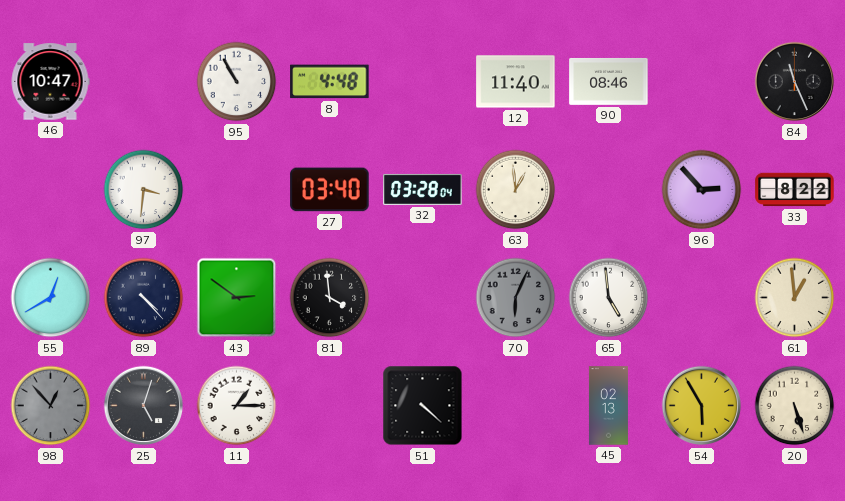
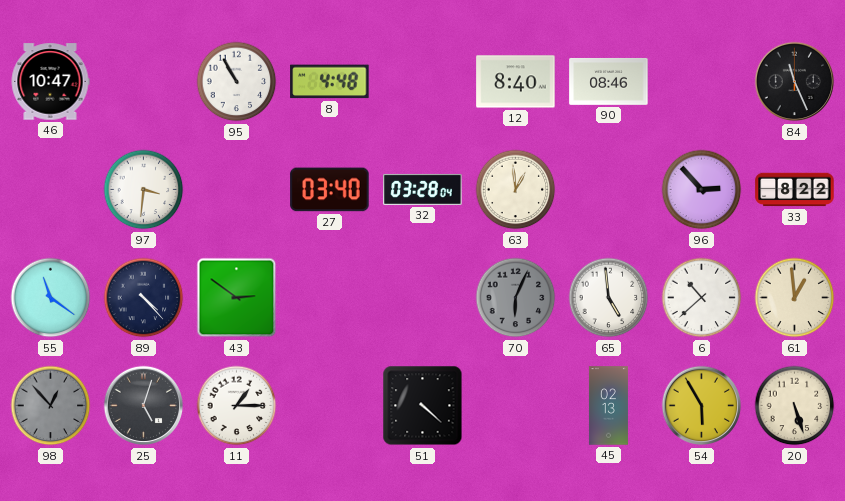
12: 11:40 -> 8:40 (516, 82)
55: 12:40 -> 11:21 (51, 298)
81: 3:59 -> none (330, 298)
6: none -> 10:38 (702, 298)
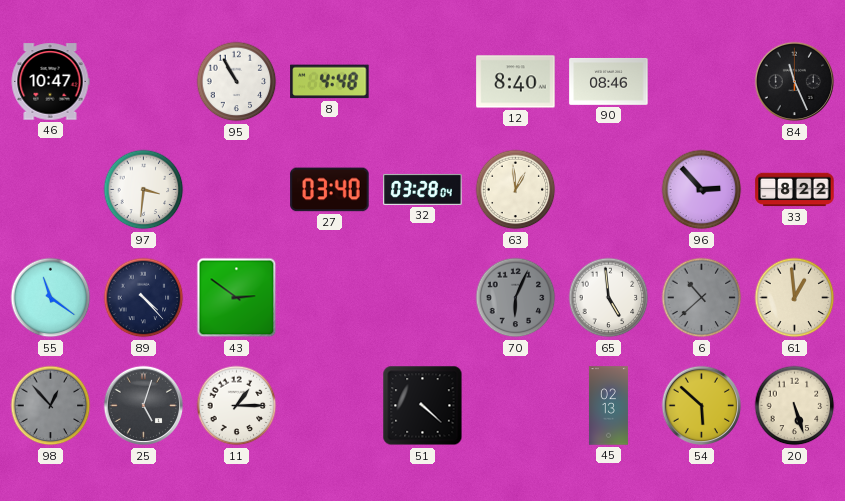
6 dial: white -> grey (702, 298)
54: 5:55 -> 5:52 (702, 406)
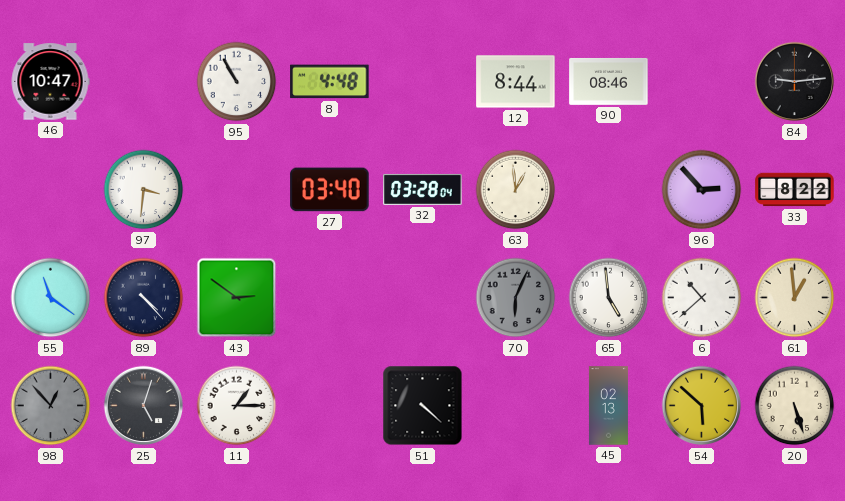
12: 8:40 -> 8:44 (516, 82)
84: 11:26 -> 9:14 (795, 82)
6 dial: grey -> white (702, 298)
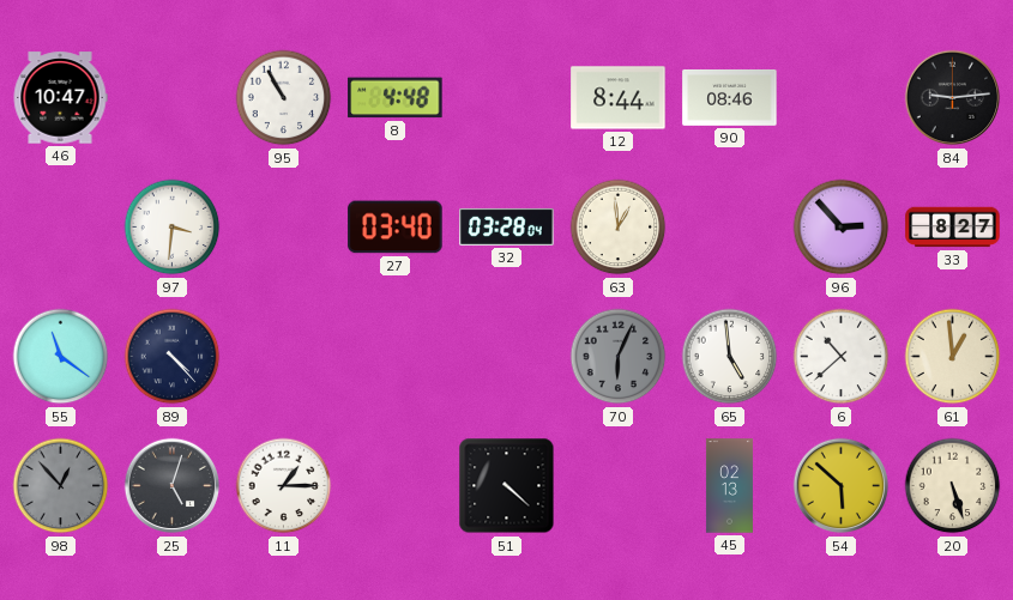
33: 8:22 -> 8:27 (953, 228)
43: 2:51 -> none (237, 298)
